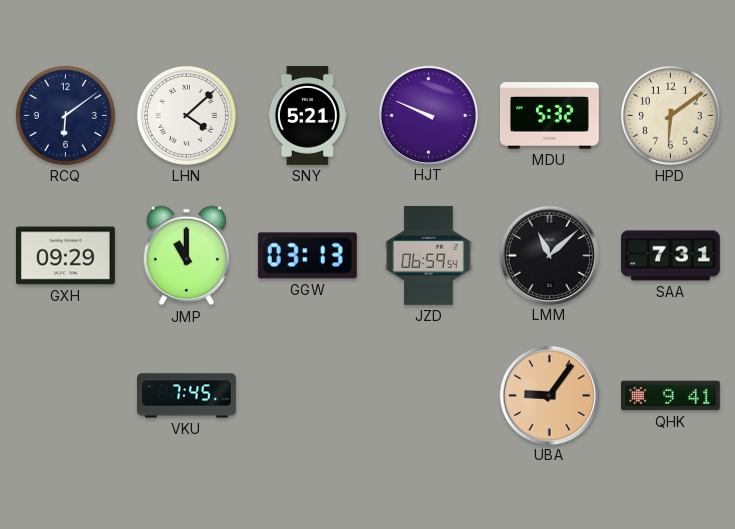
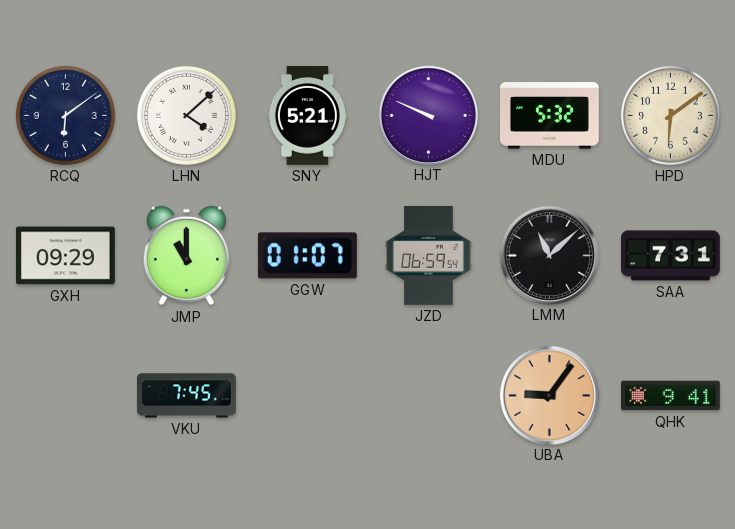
GGW: 03:13 -> 01:07 (307, 256)
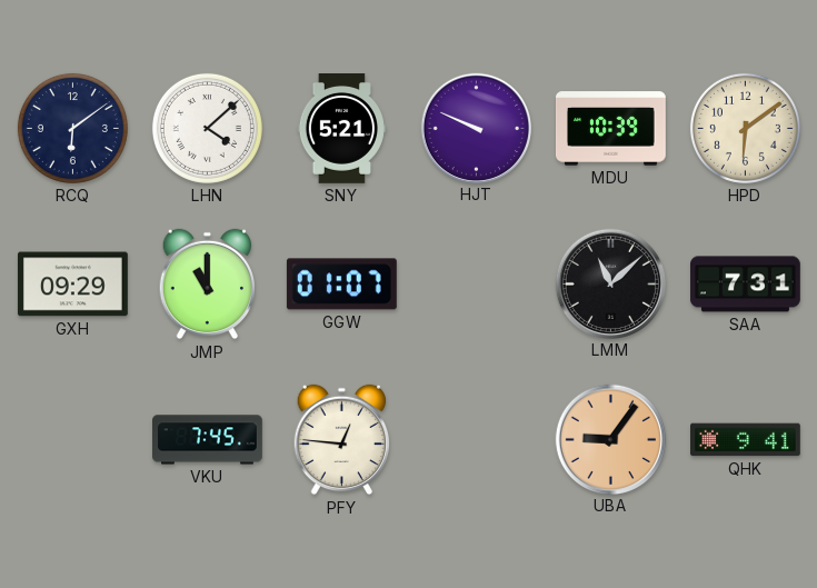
MDU: 5:32 -> 10:39 (611, 129)
JZD: 06:59 -> none (429, 256)
PFY: none -> 12:46 (342, 440)
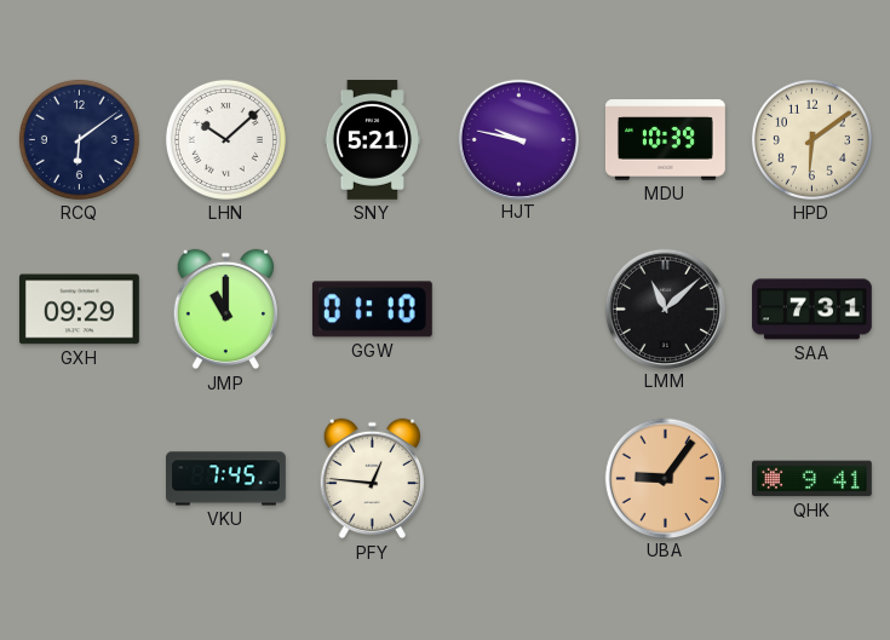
LHN: 4:08 -> 10:08 (225, 139)
HJT: 9:49 -> 9:47 (518, 139)
GGW: 01:07 -> 01:10 (372, 310)
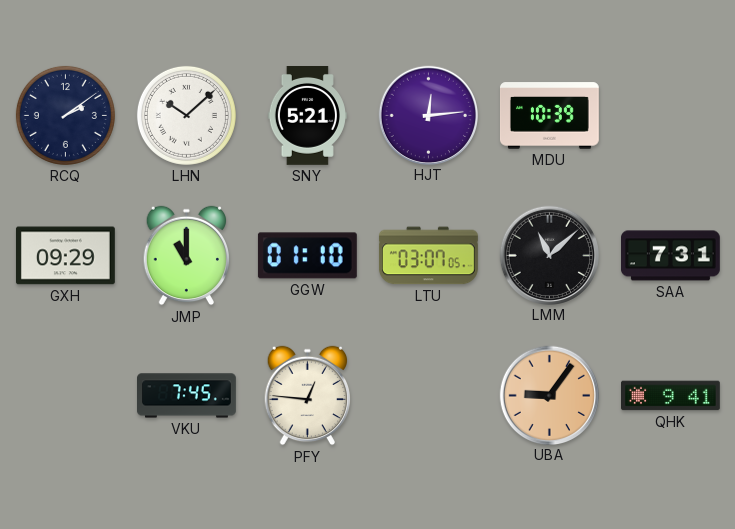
RCQ: 6:09 -> 2:09 (65, 115)
HJT: 9:47 -> 12:14 (428, 115)
HPD: 6:09 -> none (811, 139)
LTU: none -> 03:07 (428, 256)
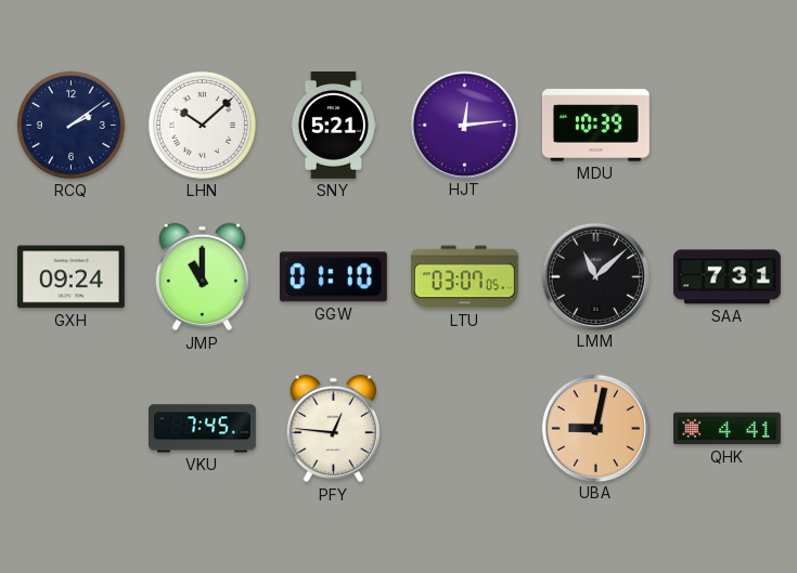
GXH: 09:29 -> 09:24 (70, 277)
UBA: 9:06 -> 9:02 (595, 428)
QHK: 9:41 -> 4:41 (728, 429)
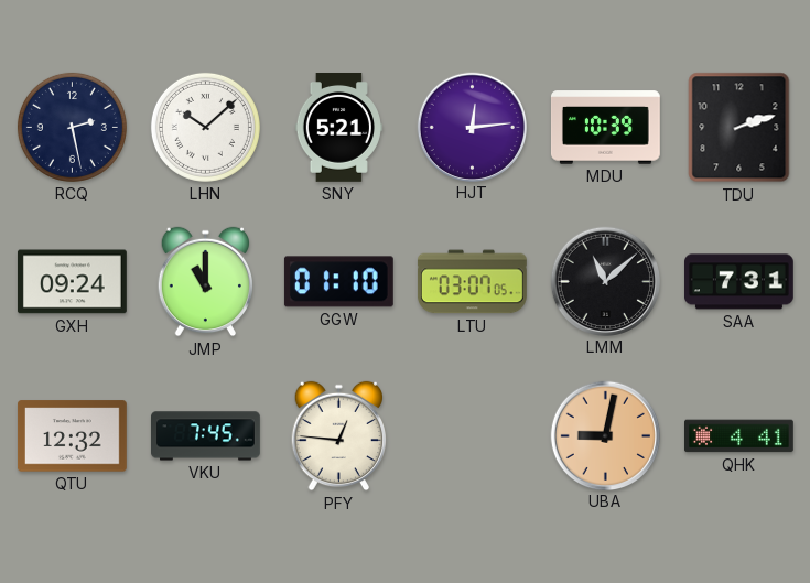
RCQ: 2:09 -> 2:28 (72, 127)
TDU: none -> 2:12 (739, 128)
QTU: none -> 12:32 (72, 436)
